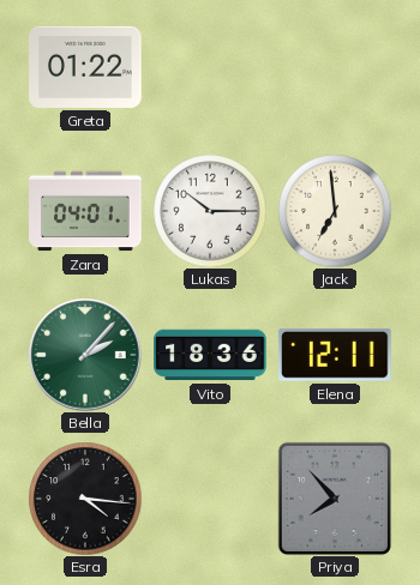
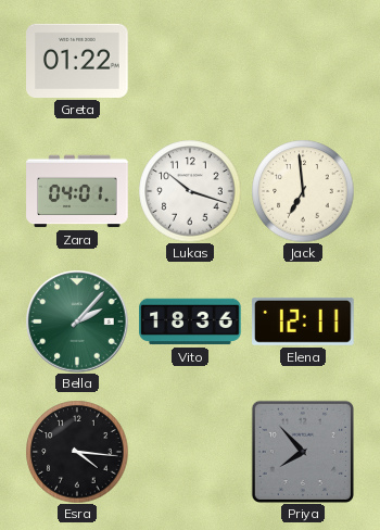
Lukas: 10:15 -> 10:18 (190, 191)
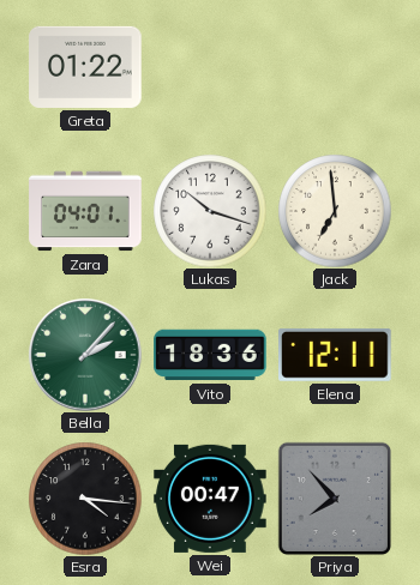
Wei: none -> 00:47 (210, 499)
